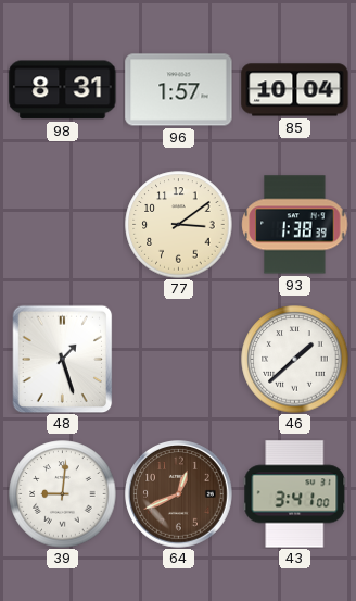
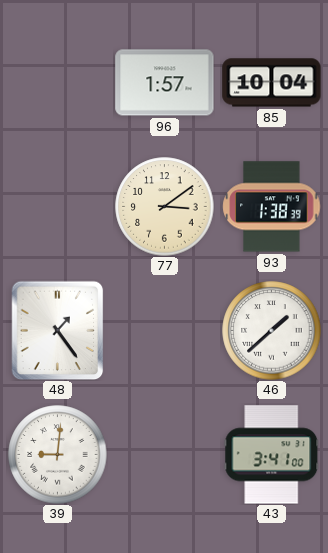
98: 8:31 -> none (63, 90)
48: 1:27 -> 1:24 (58, 330)
64: 12:41 -> none (179, 494)
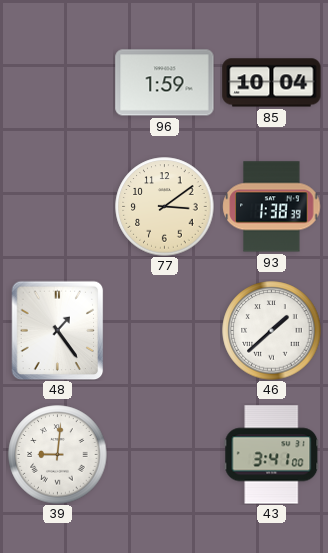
96: 1:57 -> 1:59 (165, 83)
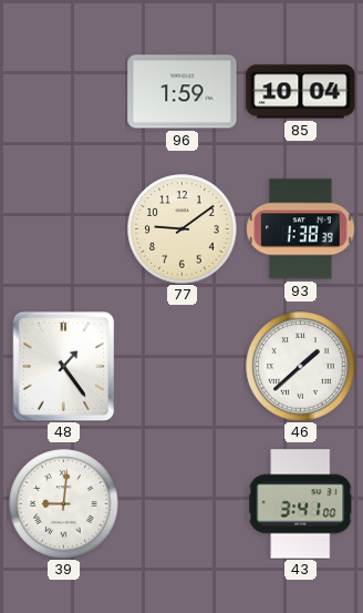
77: 3:09 -> 9:09 (183, 229)
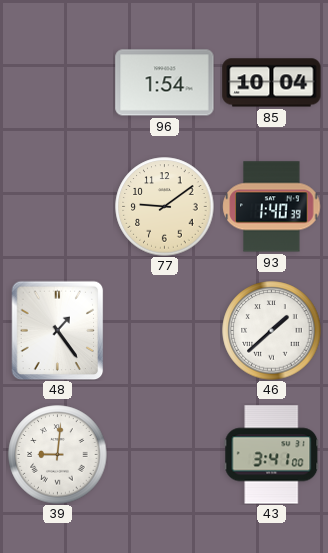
96: 1:59 -> 1:54 (165, 83)
93: 1:38 -> 1:40 (272, 207)
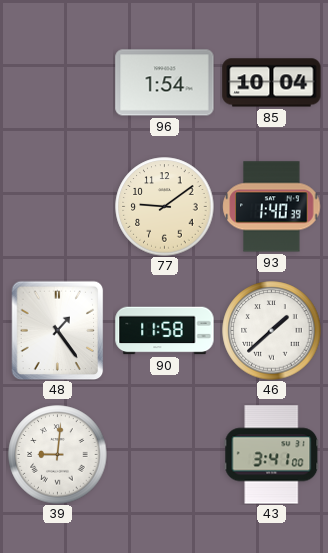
90: none -> 11:58 (165, 331)
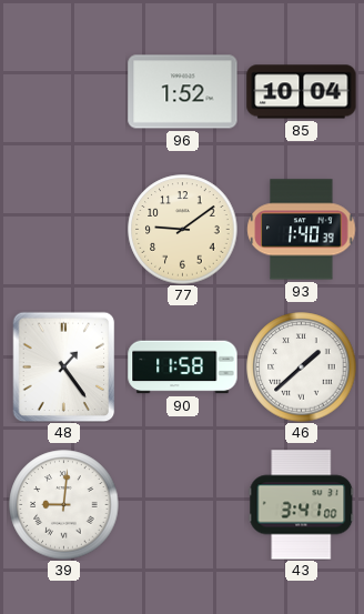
96: 1:54 -> 1:52 (183, 92)
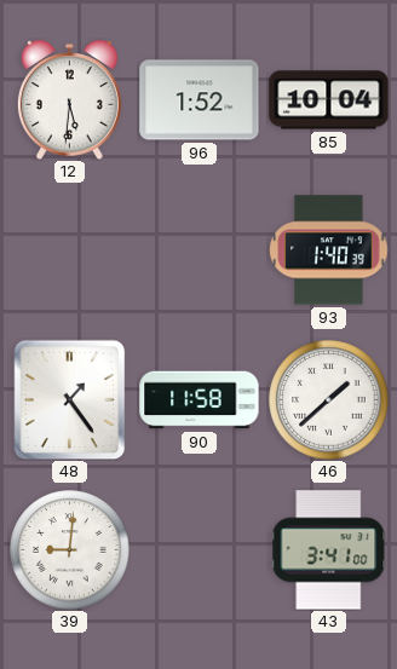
12: none -> 5:31 (69, 100)
77: 9:09 -> none (183, 230)
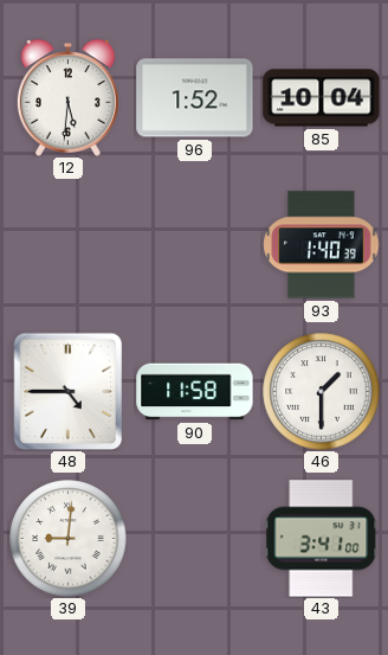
48: 1:24 -> 4:45 (69, 391)
46: 1:38 -> 1:30 (322, 392)
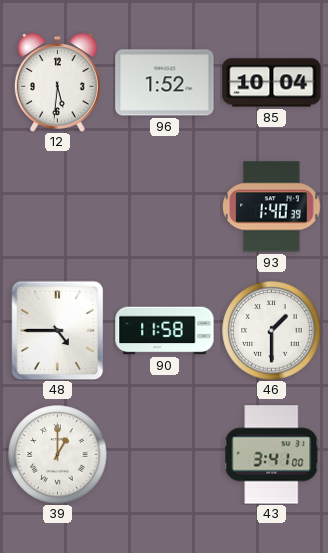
39: 9:01 -> 1:00 (58, 455)
